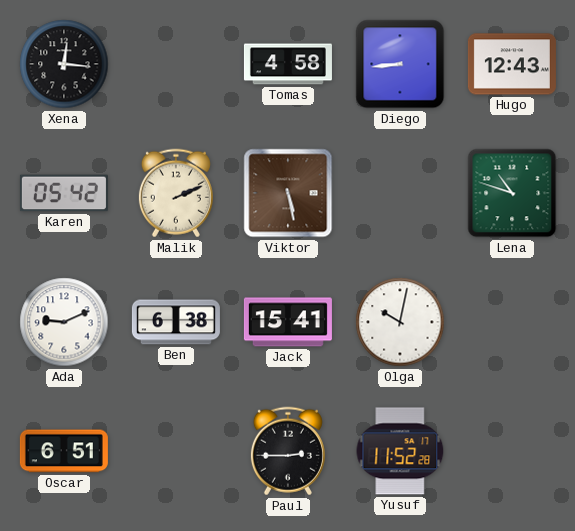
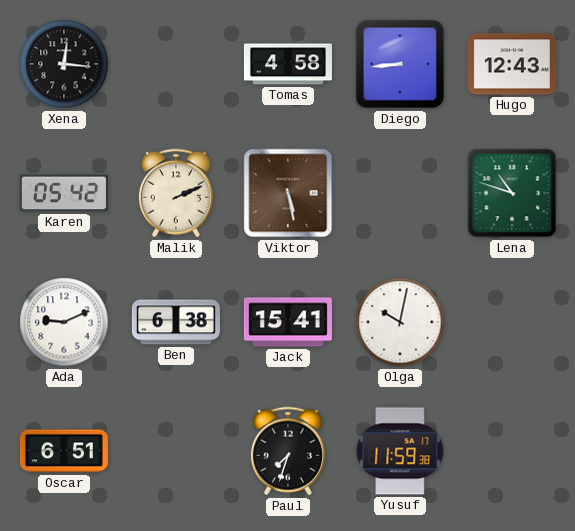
Paul: 2:45 -> 7:33 (288, 451)
Yusuf: 11:52 -> 11:59 (400, 451)
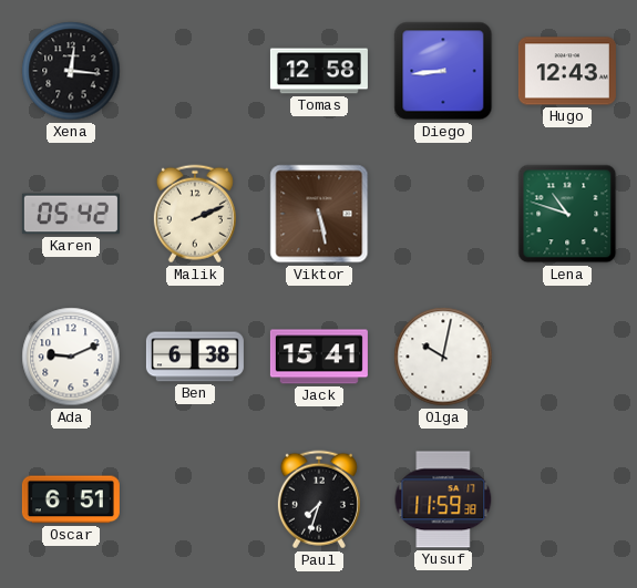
Tomas: 4:58 -> 12:58 (319, 71)
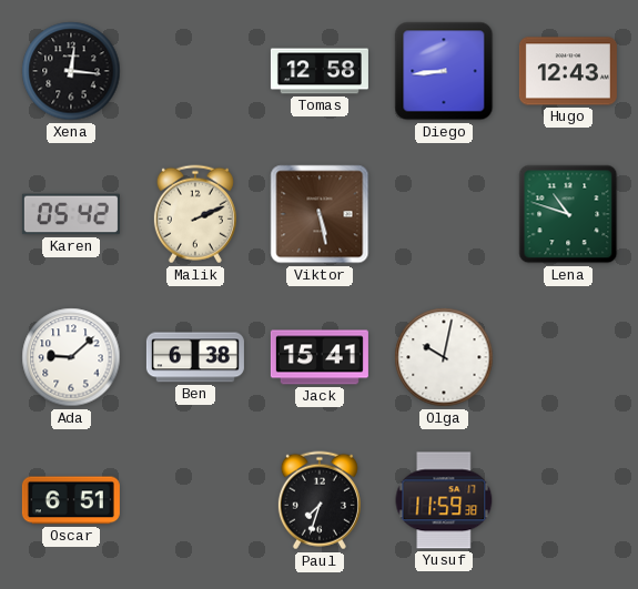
Ada: 9:11 -> 9:08 (71, 357)
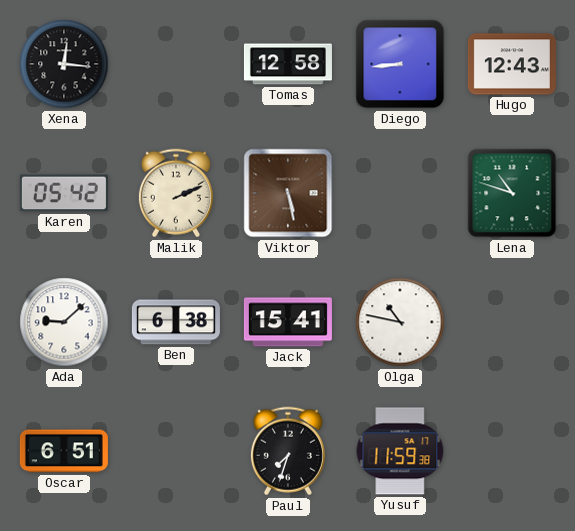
Olga: 10:02 -> 10:47 (400, 322)
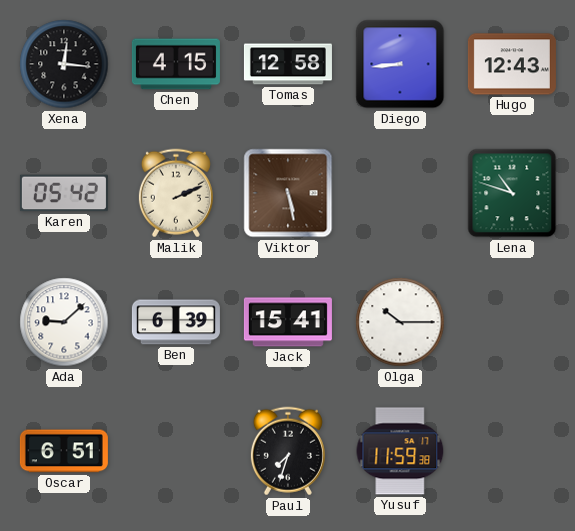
Chen: none -> 4:15 (176, 64)
Ben: 6:38 -> 6:39 (176, 322)
Olga: 10:47 -> 10:15 (400, 322)
